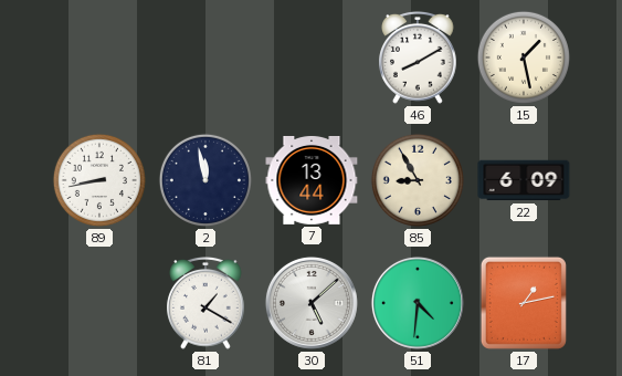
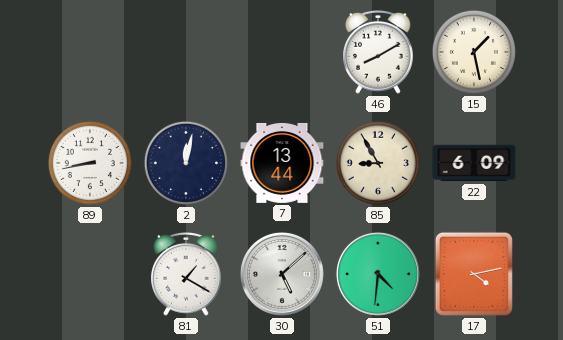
2: 11:58 -> 12:02 (186, 163)
17: 1:13 -> 4:13 (474, 274)
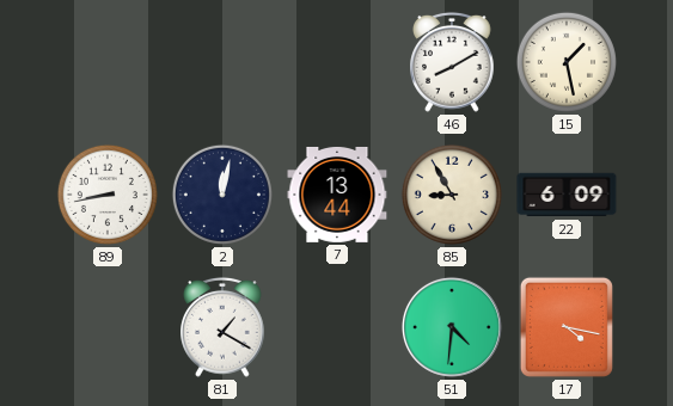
30: 5:08 -> none (282, 274)
17: 4:13 -> 4:17 (567, 327)
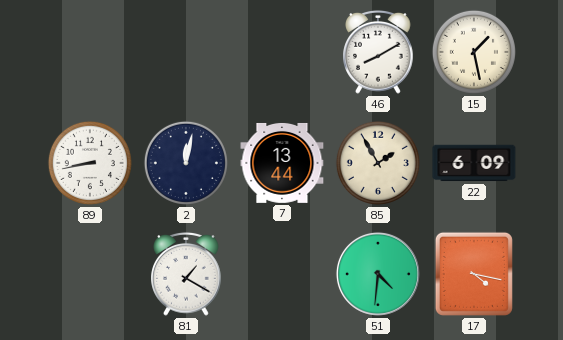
85: 8:55 -> 1:55 (378, 163)
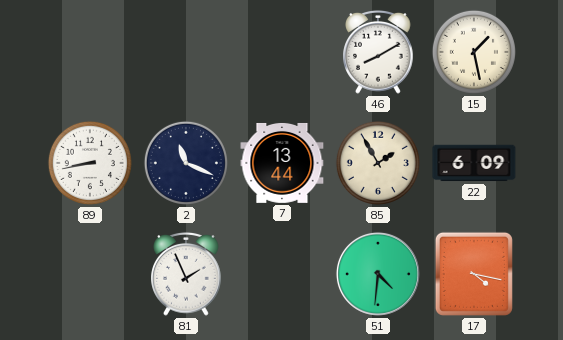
2: 12:02 -> 11:19 (186, 163)
81: 1:20 -> 1:56 (186, 274)
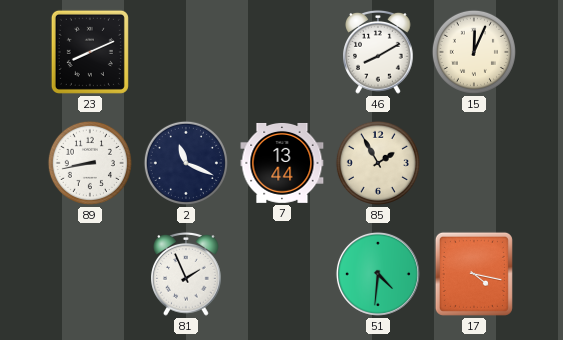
23: none -> 8:11 (90, 52)
15: 1:28 -> 12:04 (474, 52)
22: 6:09 -> none (474, 163)
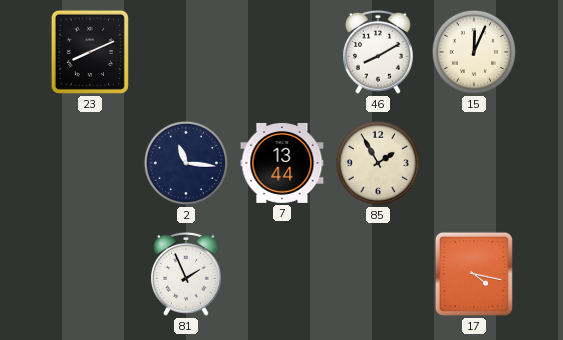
89: 8:43 -> none (90, 163)
2: 11:19 -> 11:16 (186, 163)
51: 4:31 -> none (378, 274)
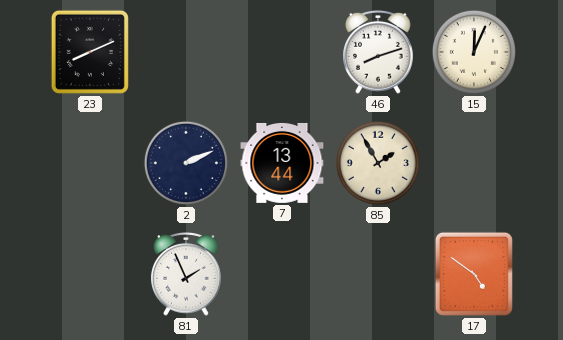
46: 8:10 -> 8:12 (378, 52)
2: 11:16 -> 2:11 (186, 163)
17: 4:17 -> 4:51 (474, 274)
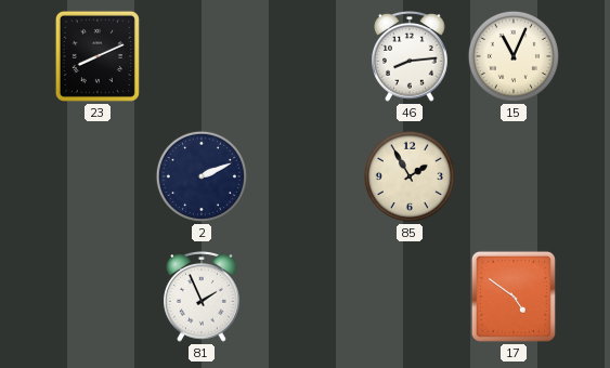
46: 8:12 -> 8:14 (410, 56)
15: 12:04 -> 11:04 (514, 56)
7: 13:44 -> none (282, 163)
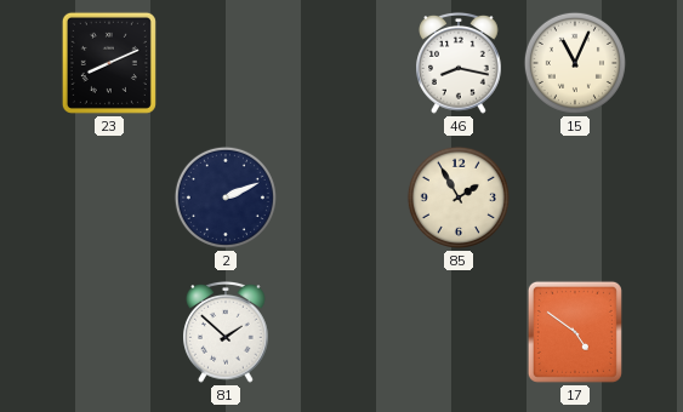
46: 8:14 -> 8:17 (459, 63)
81: 1:56 -> 1:52 (226, 332)
